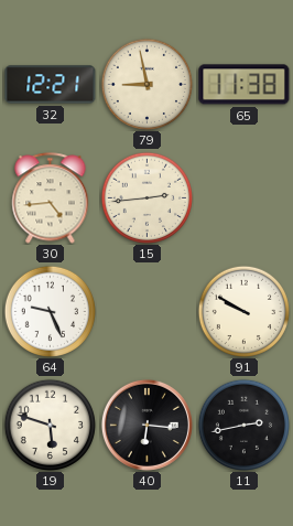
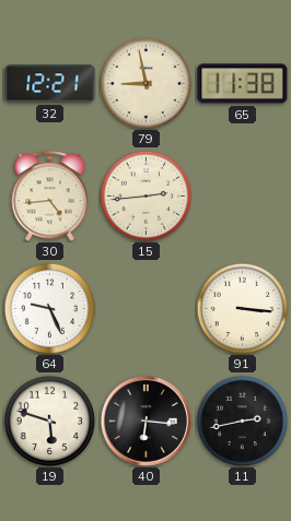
91: 9:50 -> 3:16 (242, 308)
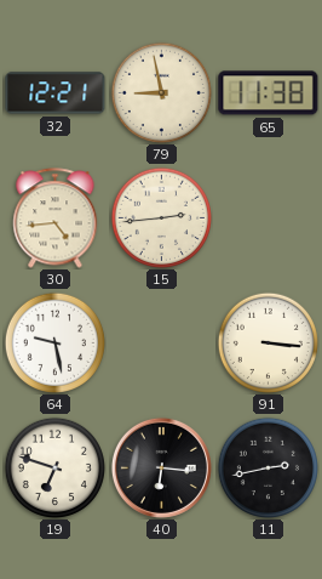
64: 9:26 -> 9:28 (54, 342)
19: 5:48 -> 6:48 (54, 467)
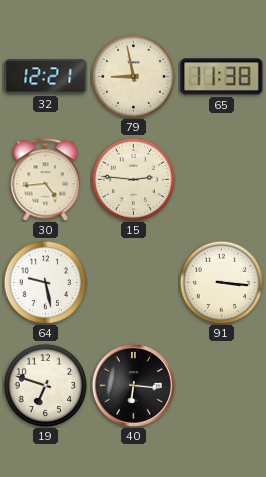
15: 2:44 -> 2:46 (133, 179)
11: 2:43 -> none (268, 467)
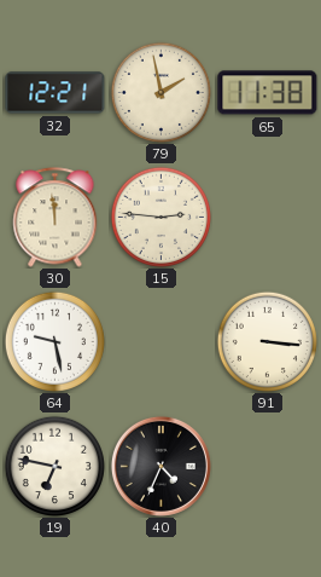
79: 8:58 -> 1:58 (160, 92)
30: 4:44 -> 11:59 (56, 218)
19: 6:48 -> 6:47 (54, 466)
40: 6:16 -> 4:34 (160, 466)
